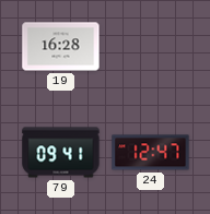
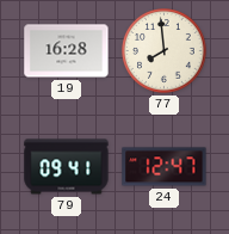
77: none -> 7:59 (165, 51)
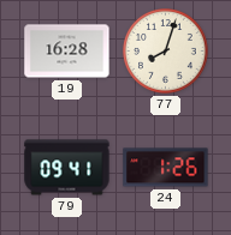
77: 7:59 -> 8:03 (166, 52)
24: 12:47 -> 1:26 (166, 168)
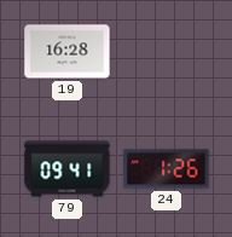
77: 8:03 -> none (166, 52)
